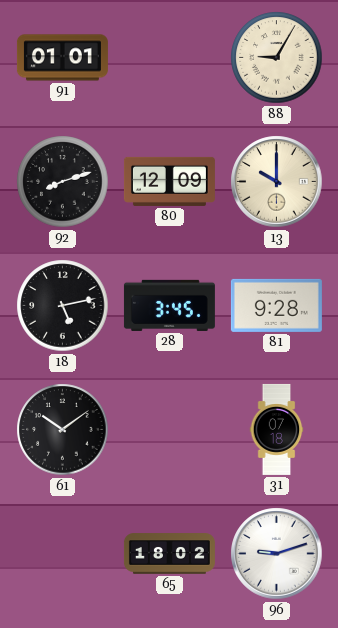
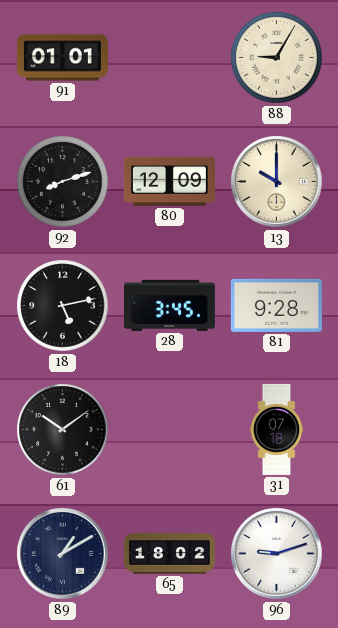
89: none -> 1:10 (63, 554)
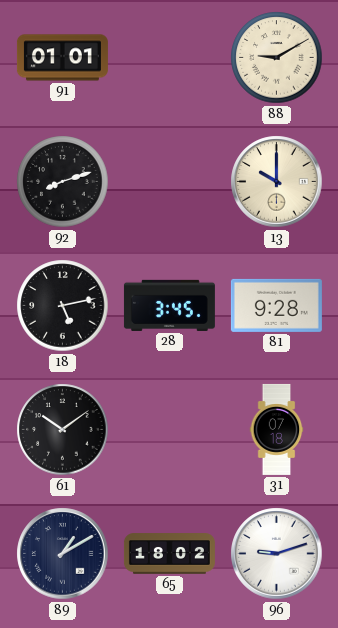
88: 9:05 -> 9:10 (277, 58)
80: 12:09 -> none (169, 181)
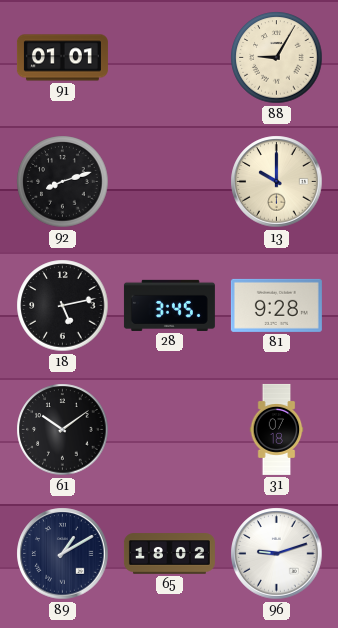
88: 9:10 -> 9:05 (277, 58)
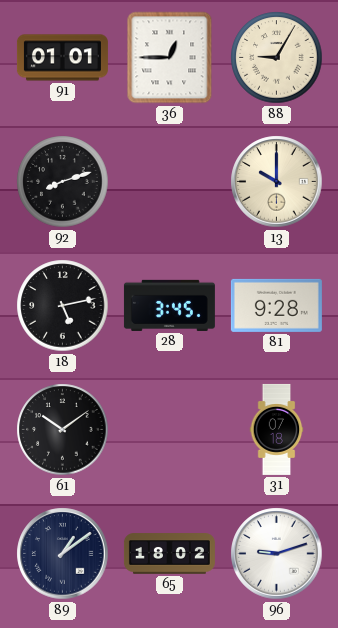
36: none -> 12:45 (170, 58)
89: 1:10 -> 1:09 (63, 554)
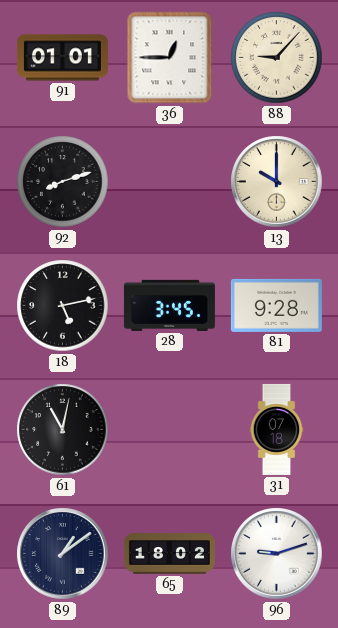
88: 9:05 -> 9:07 (277, 58)
61: 10:09 -> 11:02 (63, 430)
